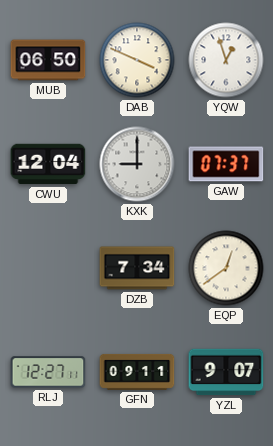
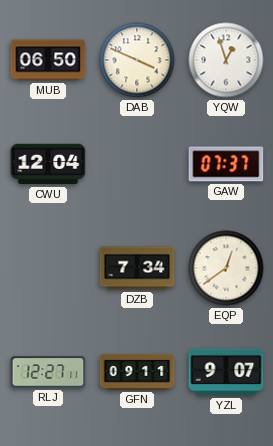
KXK: 9:00 -> none (137, 164)
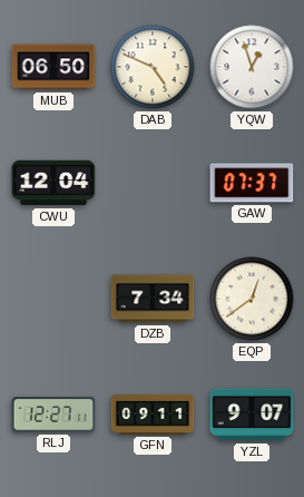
DAB: 3:49 -> 4:49 (153, 67)
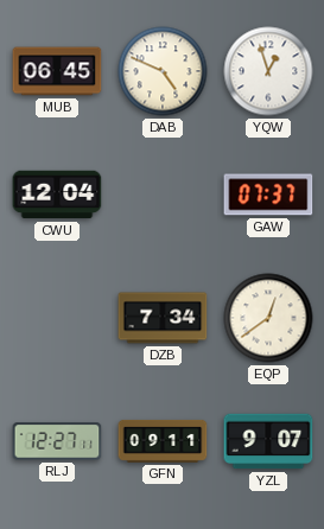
MUB: 06:50 -> 06:45 (57, 71)
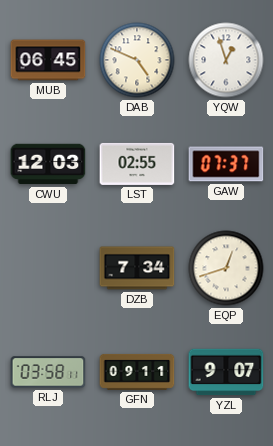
CWU: 12:04 -> 12:03 (48, 164)
LST: none -> 02:55 (137, 164)
EQP: 12:39 -> 12:42 (226, 268)
RLJ: 12:27 -> 03:58 (48, 372)
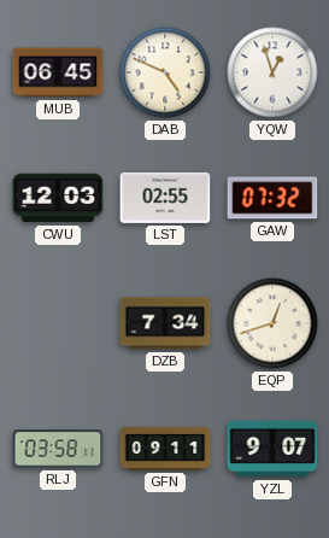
GAW: 07:37 -> 07:32 (272, 198)
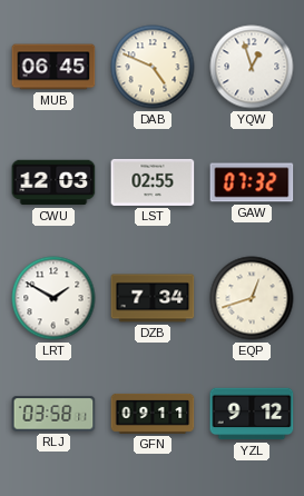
LRT: none -> 1:50 (53, 298)
YZL: 9:07 -> 9:12 (252, 414)
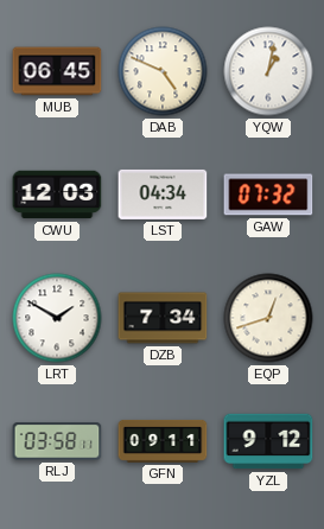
YQW: 12:57 -> 1:02 (268, 71)
LST: 02:55 -> 04:34 (163, 195)
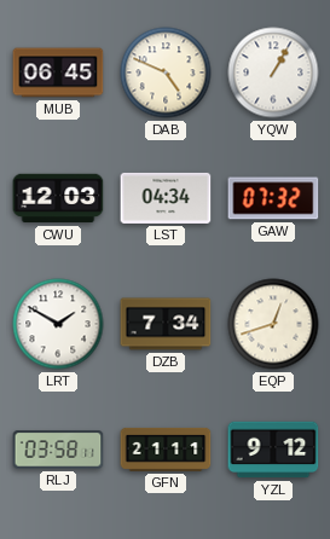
YQW: 1:02 -> 1:05 (273, 73)
GFN: 09:11 -> 21:11 (166, 450)
